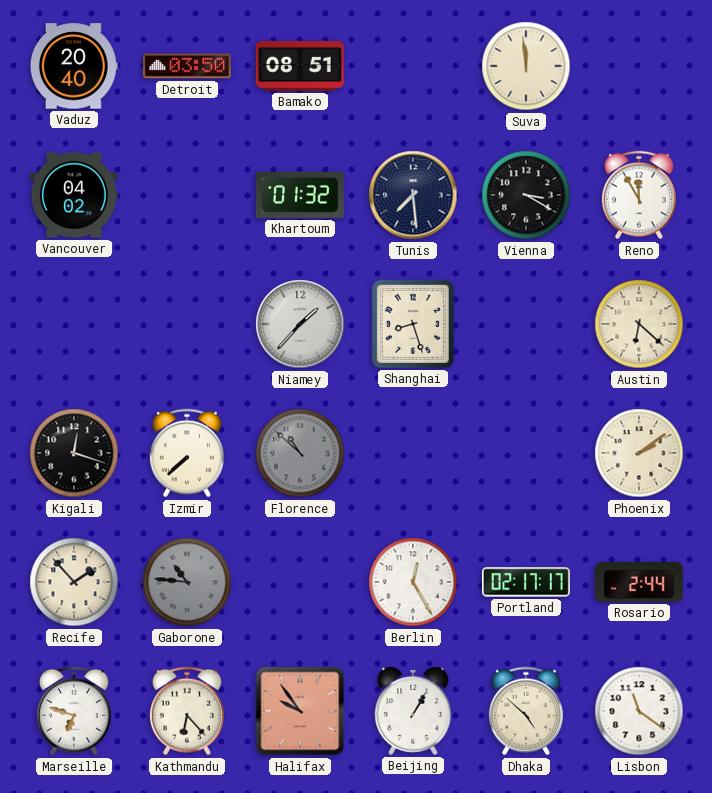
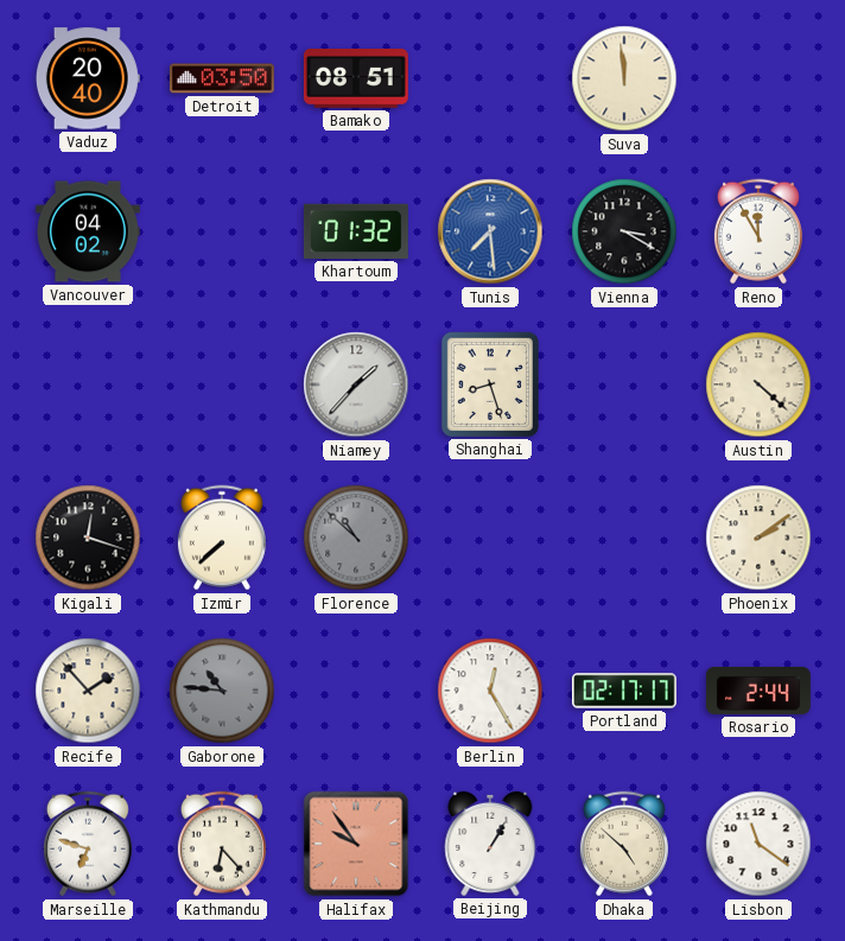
Tunis dial: navy -> blue (490, 231)
Austin: 6:22 -> 4:22 (758, 384)
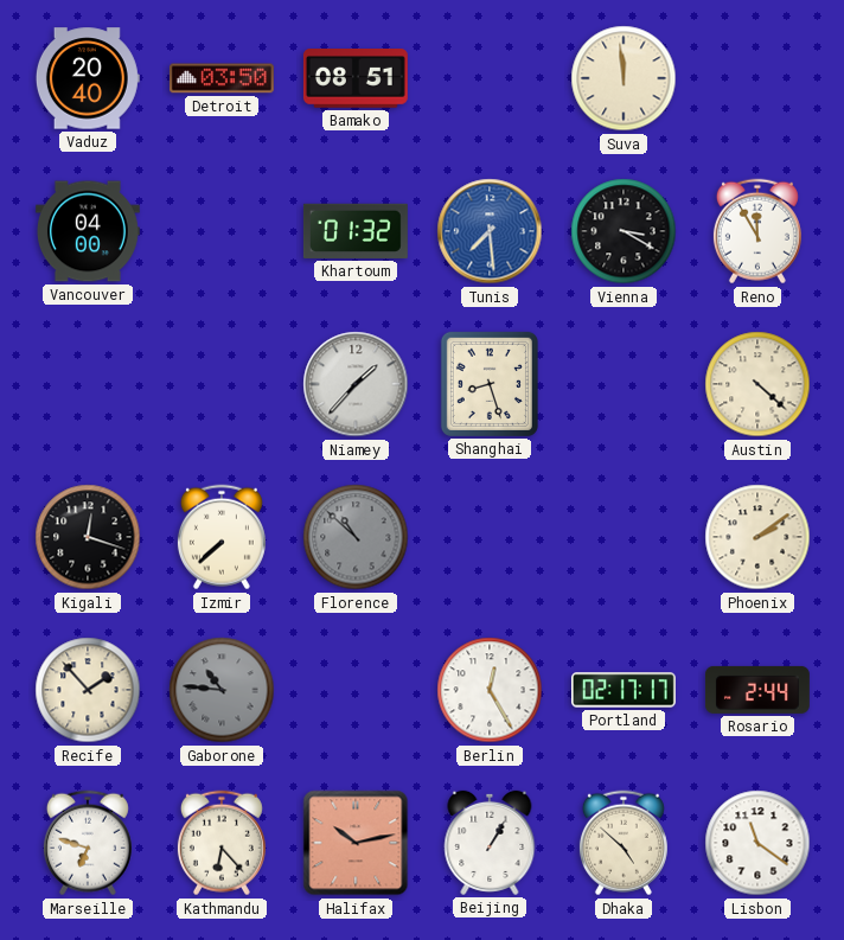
Vancouver: 04:02 -> 04:00 (88, 231)
Halifax: 9:54 -> 10:13 (356, 843)
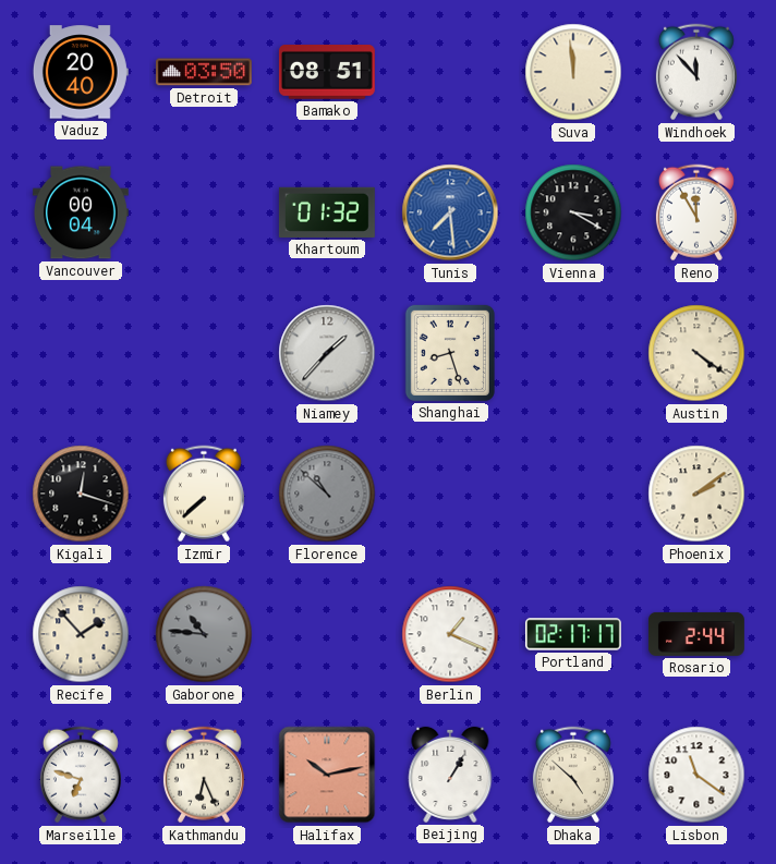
Windhoek: none -> 11:53 (696, 72)
Vancouver: 04:00 -> 00:04 (81, 212)
Austin: 4:22 -> 4:21 (696, 353)
Berlin: 12:25 -> 1:19 (450, 634)
Kathmandu: 6:23 -> 6:26 (204, 775)
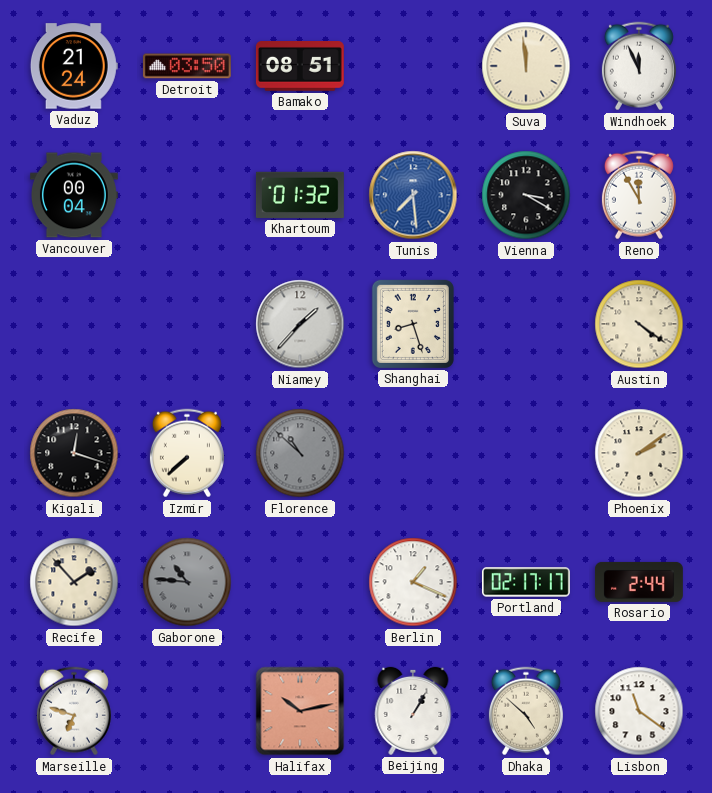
Vaduz: 20:40 -> 21:24 (74, 66)
Windhoek: 11:53 -> 11:56 (639, 66)
Kathmandu: 6:26 -> none (204, 775)
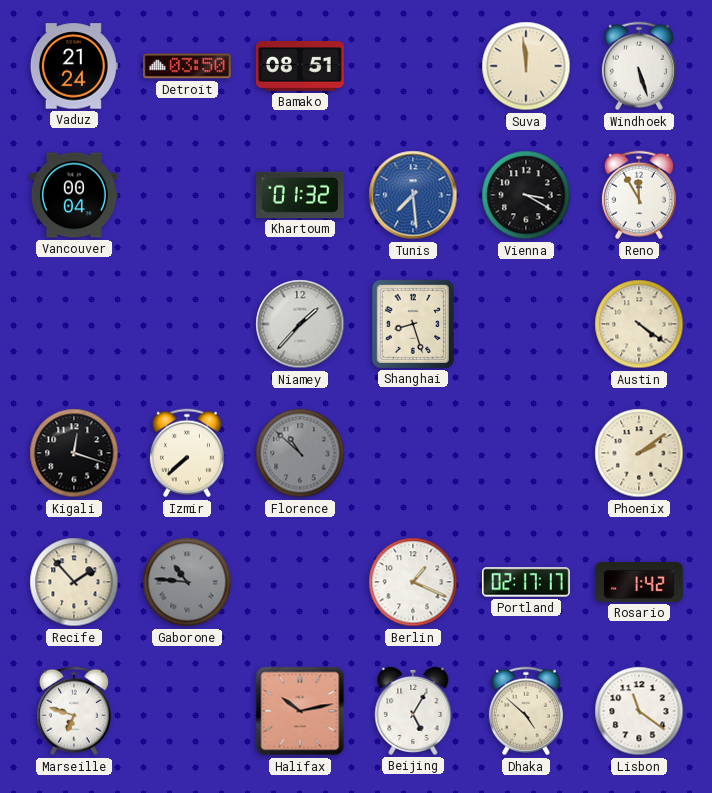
Windhoek: 11:56 -> 5:27 (639, 66)
Rosario: 2:44 -> 1:42 (639, 582)
Beijing: 1:05 -> 5:05 (413, 711)
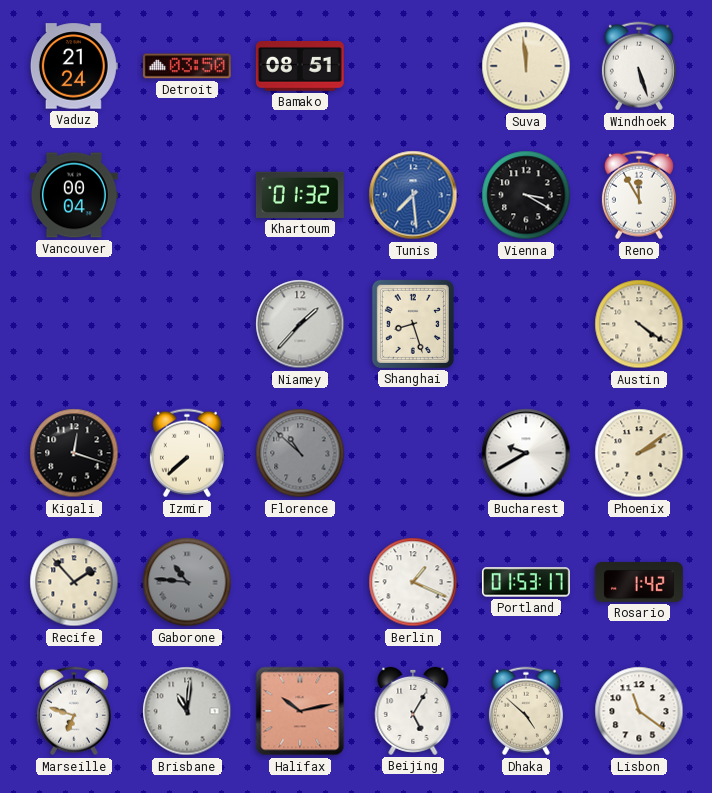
Bucharest: none -> 9:40 (526, 453)
Portland: 02:17 -> 01:53 (526, 582)
Brisbane: none -> 11:01 (187, 711)
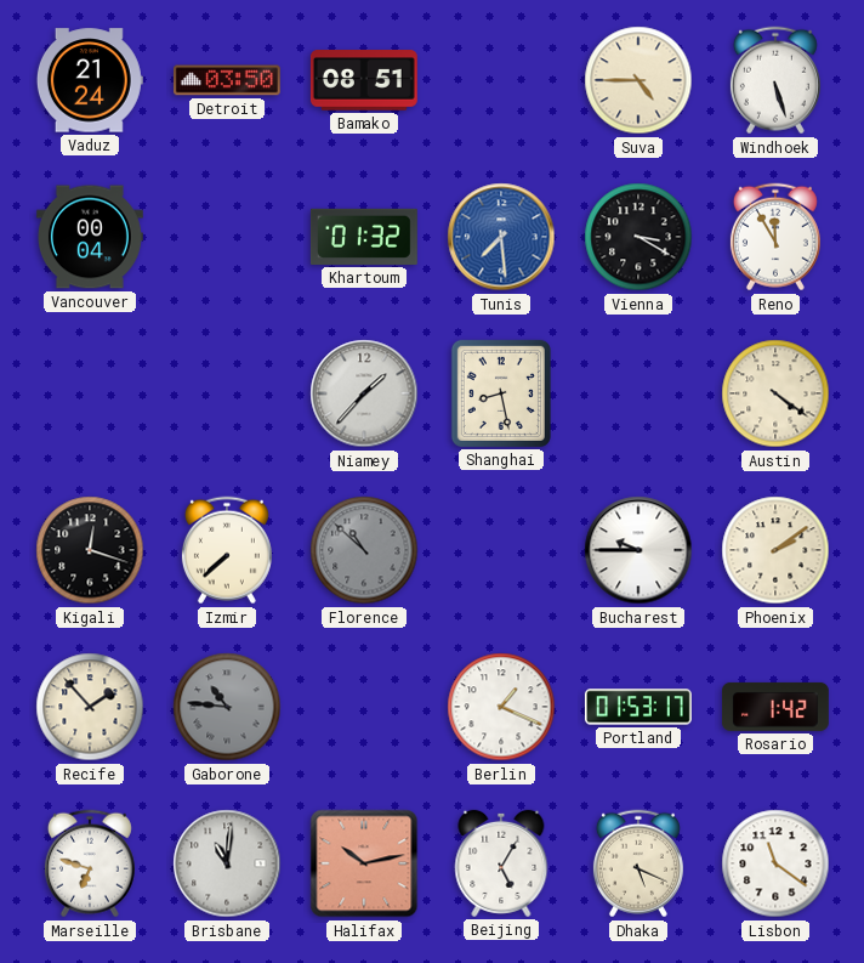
Suva: 11:59 -> 4:45 (638, 80)
Shanghai: 8:27 -> 8:28 (501, 393)
Bucharest: 9:40 -> 9:45 (638, 550)
Dhaka: 4:52 -> 5:19 (638, 863)
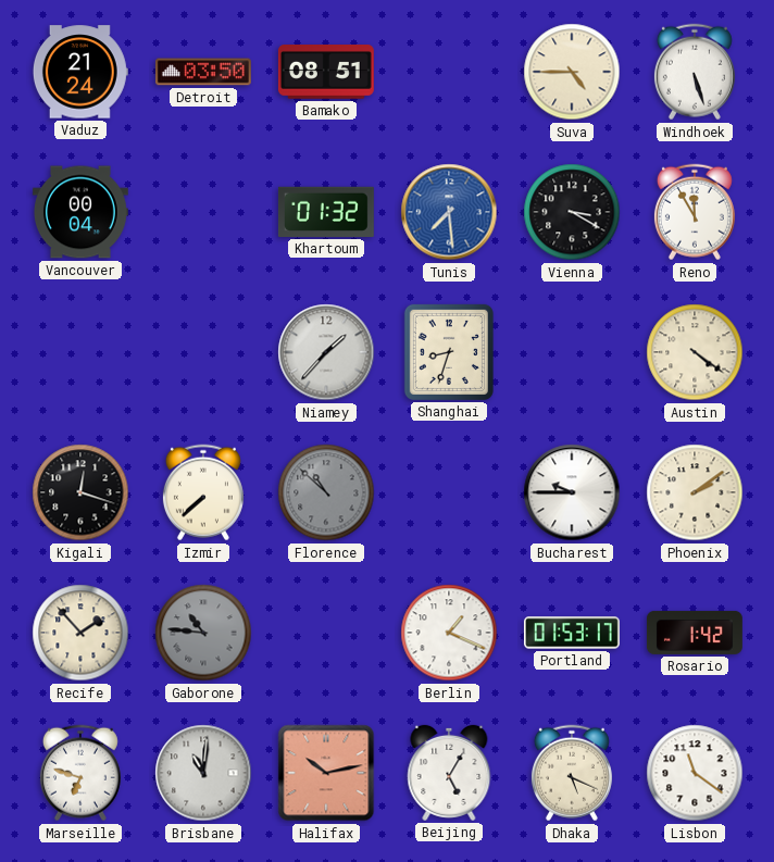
Shanghai: 8:28 -> 8:33 (449, 352)
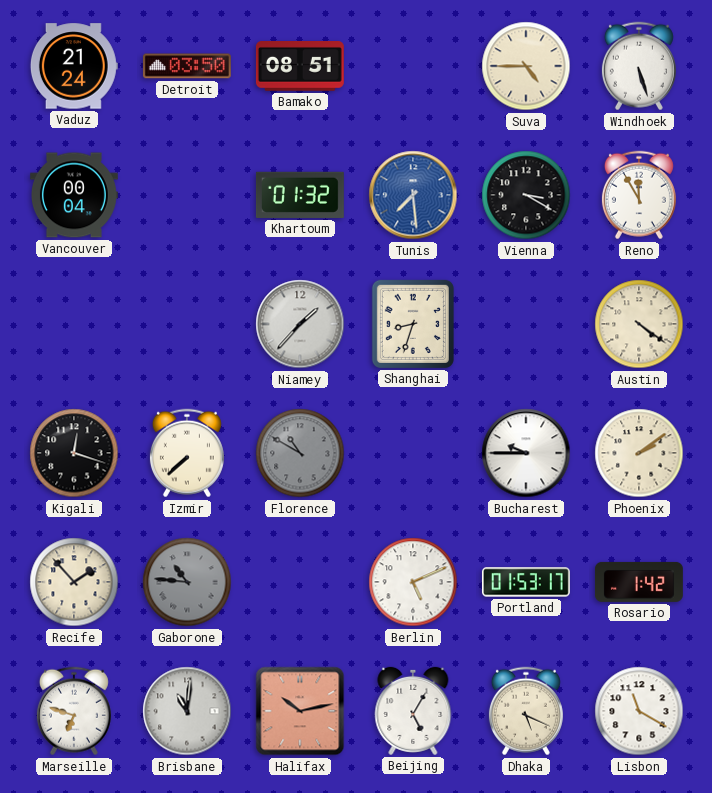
Florence: 10:52 -> 10:50 (300, 453)
Berlin: 1:19 -> 5:11 (413, 582)
Lisbon: 11:21 -> 11:20 (639, 711)
